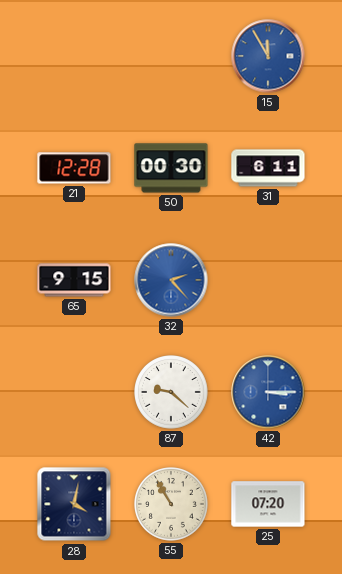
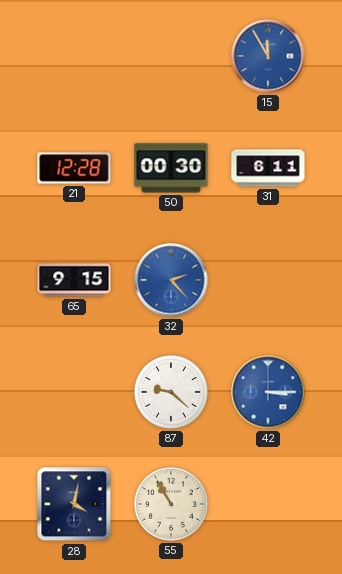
25: 07:20 -> none (268, 504)
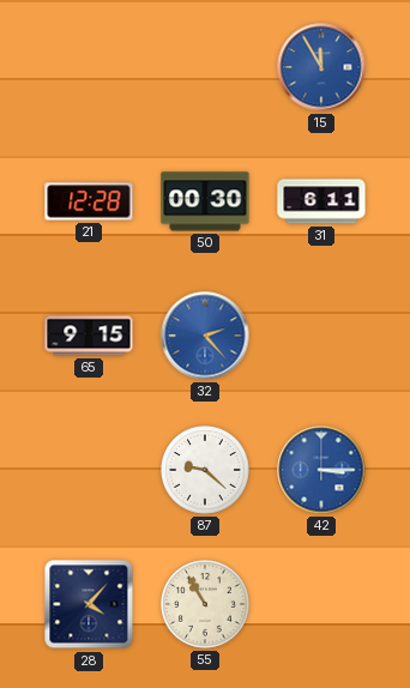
28: 4:02 -> 4:07 (89, 604)
